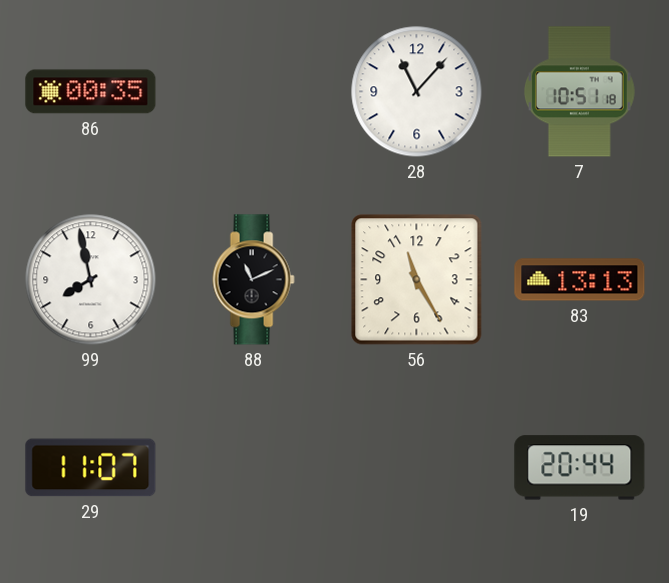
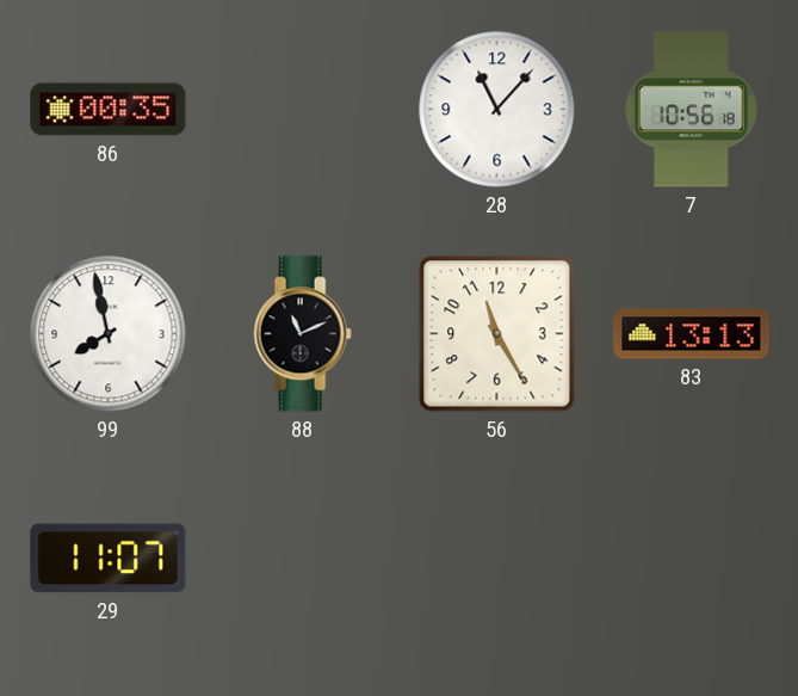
7: 10:51 -> 10:56 (691, 110)
19: 20:44 -> none (580, 468)
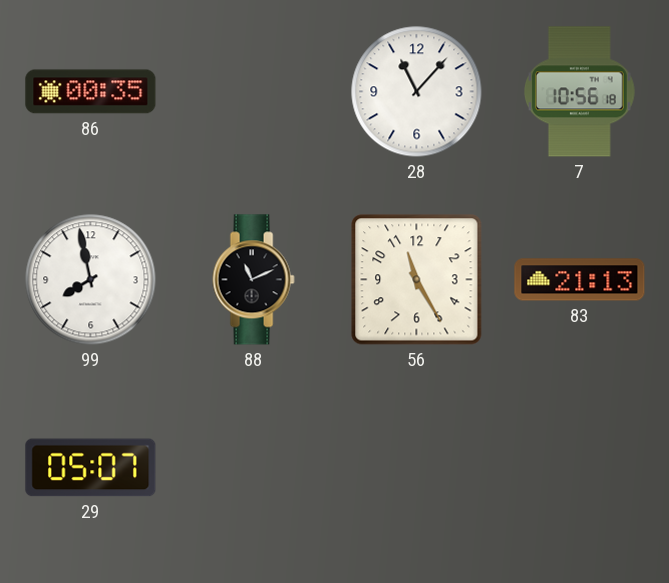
83: 13:13 -> 21:13 (580, 280)
29: 11:07 -> 05:07 (91, 468)
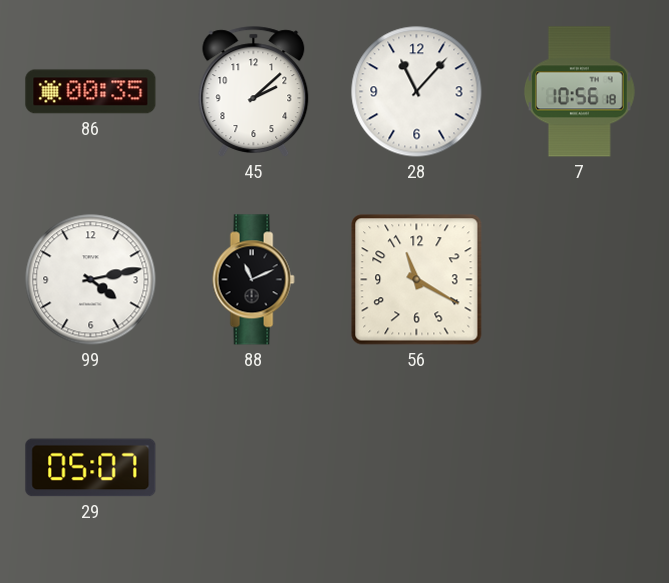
45: none -> 2:08 (254, 92)
99: 7:58 -> 4:13 (91, 280)
56: 11:25 -> 11:20 (417, 280)
83: 21:13 -> none (580, 280)
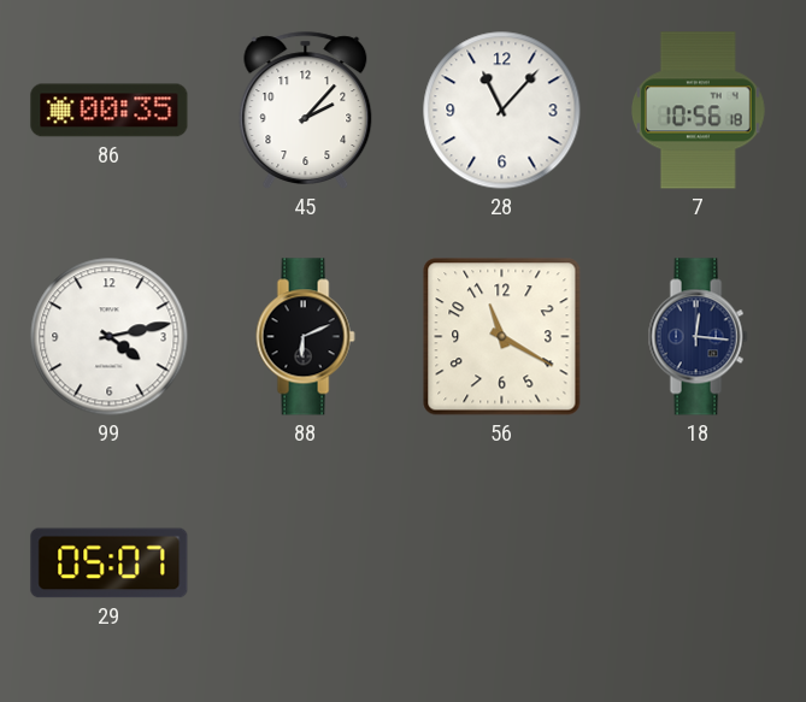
45: 2:08 -> 2:07 (306, 111)
88: 11:11 -> 6:11 (305, 337)
18: none -> 12:16 (698, 337)
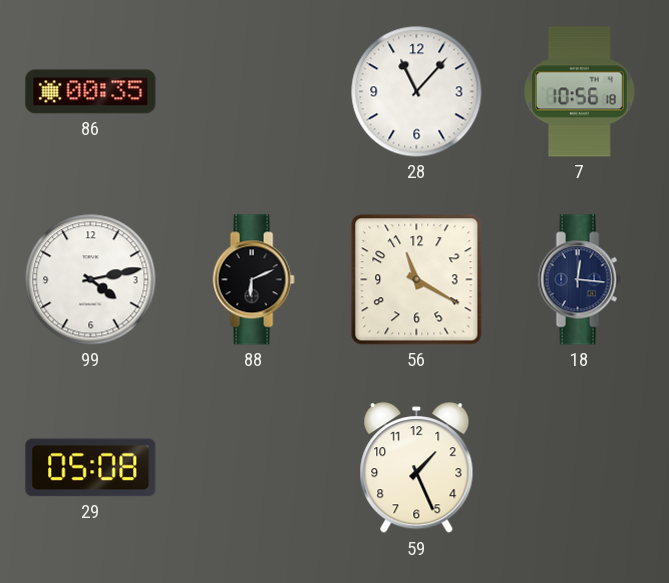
45: 2:07 -> none (306, 111)
29: 05:07 -> 05:08 (91, 468)
59: none -> 1:26 (417, 468)
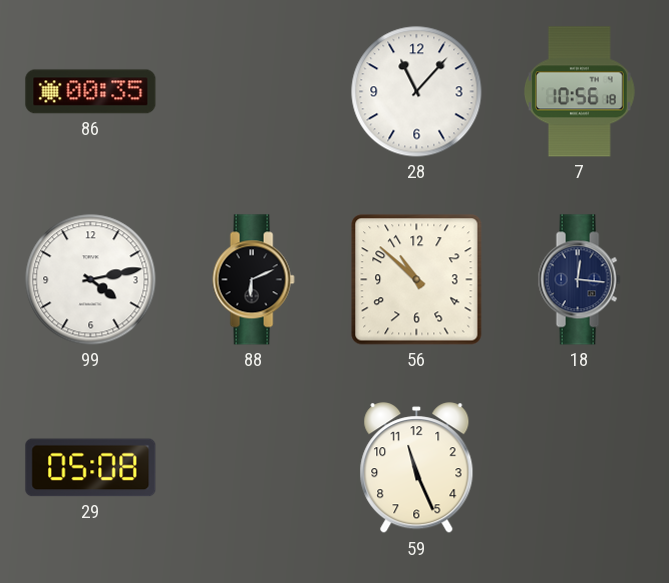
56: 11:20 -> 10:52 (417, 280)
59: 1:26 -> 11:26 (417, 468)
